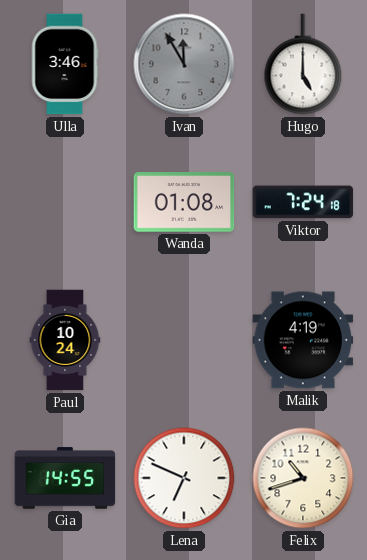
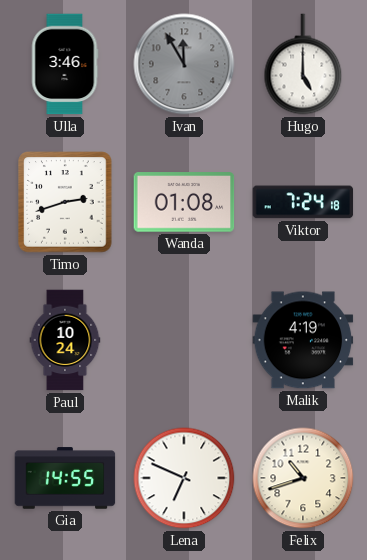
Timo: none -> 2:42 (65, 202)
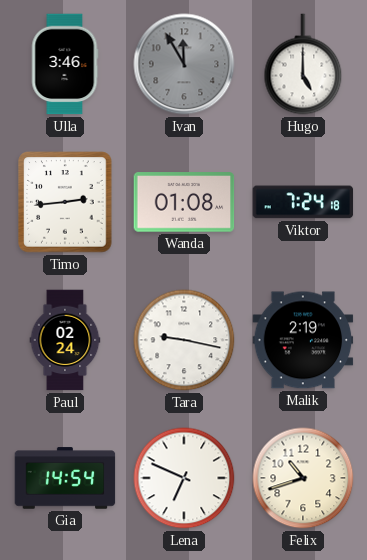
Timo: 2:42 -> 2:44 (65, 202)
Paul: 10:24 -> 02:24 (65, 340)
Tara: none -> 9:17 (184, 340)
Malik: 4:19 -> 2:19 (303, 340)
Gia: 14:55 -> 14:54 (65, 478)
